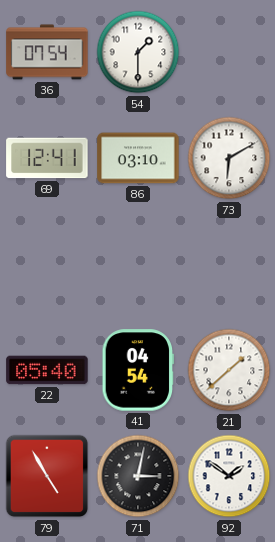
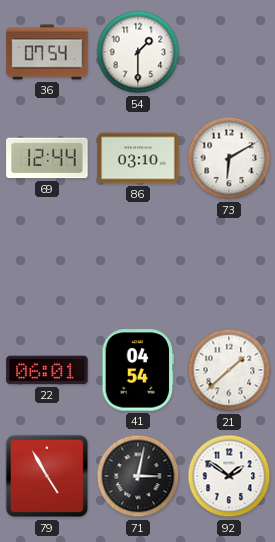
69: 12:41 -> 12:44 (47, 158)
22: 05:40 -> 06:01 (47, 370)
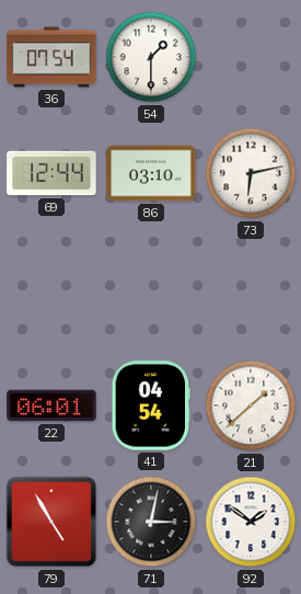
73: 6:10 -> 6:13 (251, 173)
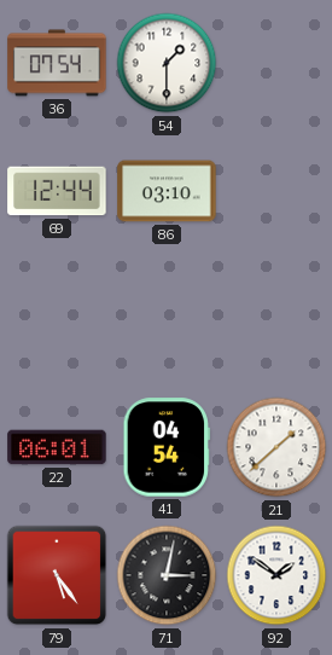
73: 6:13 -> none (251, 173)
79: 4:55 -> 5:24 (57, 575)
